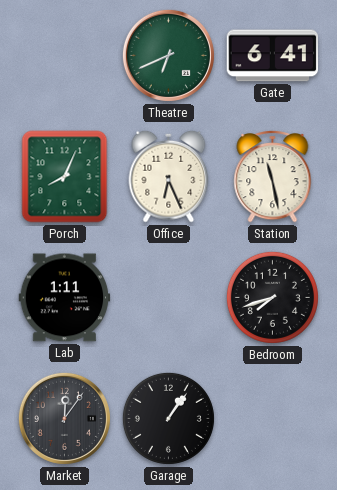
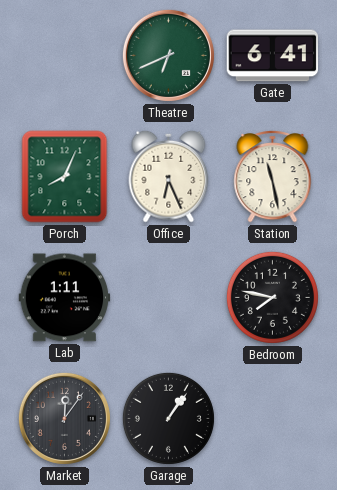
Bedroom: 7:42 -> 7:47 (272, 297)
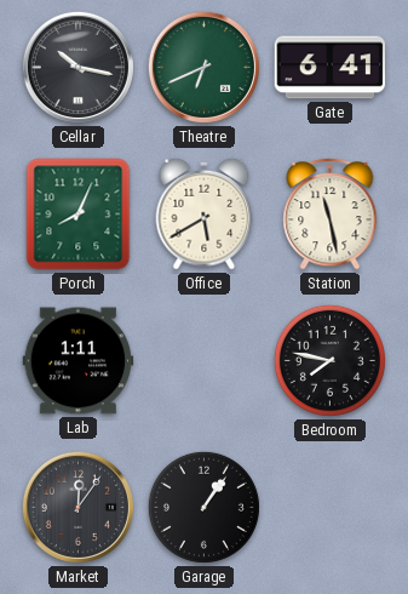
Cellar: none -> 10:17 (77, 67)
Office: 6:26 -> 5:40 (205, 213)
